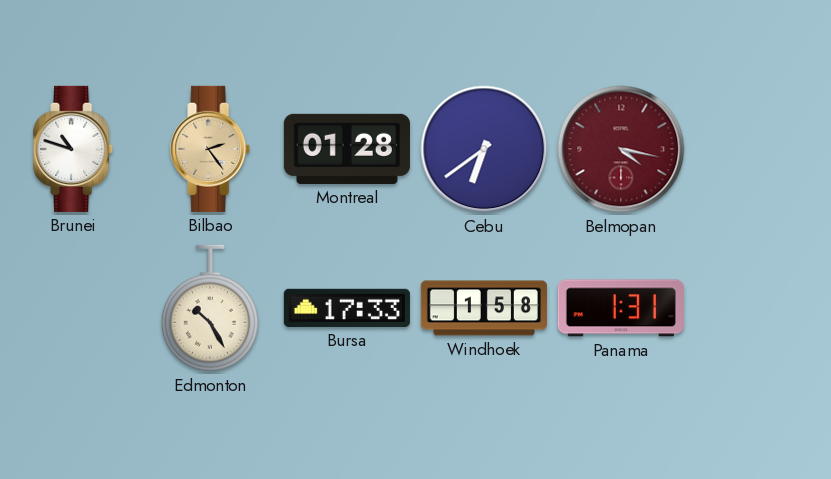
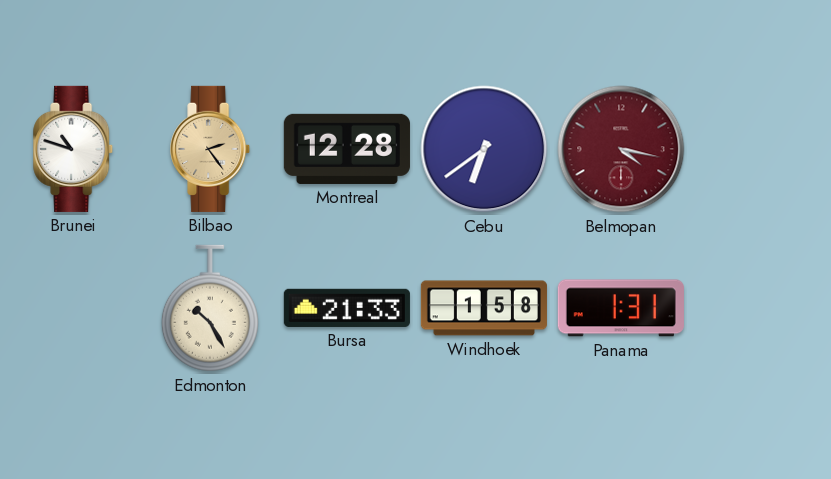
Montreal: 01:28 -> 12:28 (347, 149)
Bursa: 17:33 -> 21:33 (347, 308)
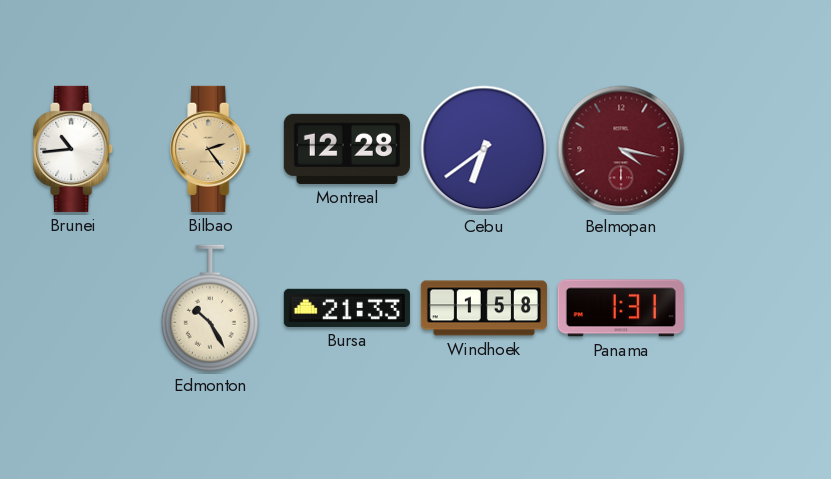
Brunei: 10:48 -> 10:44 (74, 149)
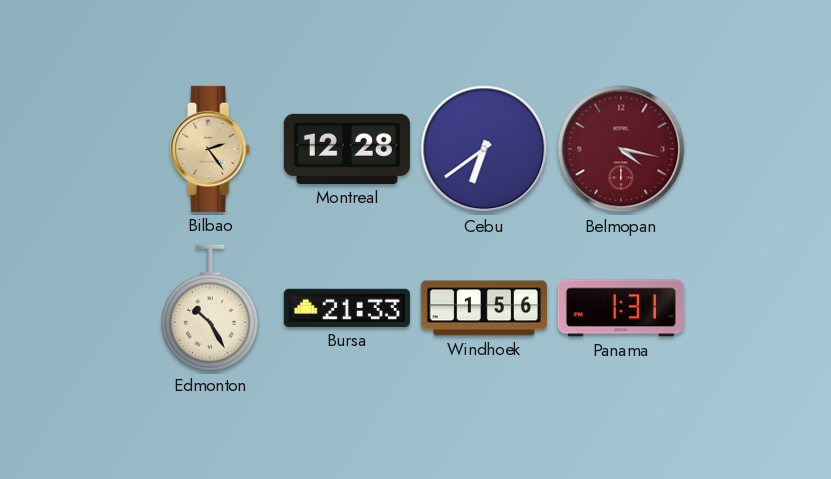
Brunei: 10:44 -> none (74, 149)
Windhoek: 1:58 -> 1:56 (484, 308)
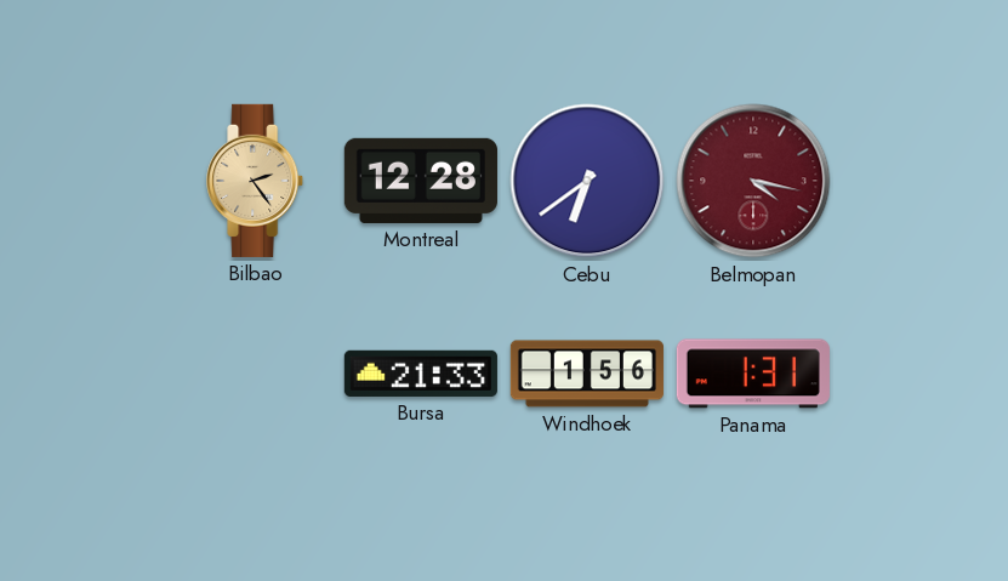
Edmonton: 10:25 -> none (210, 308)
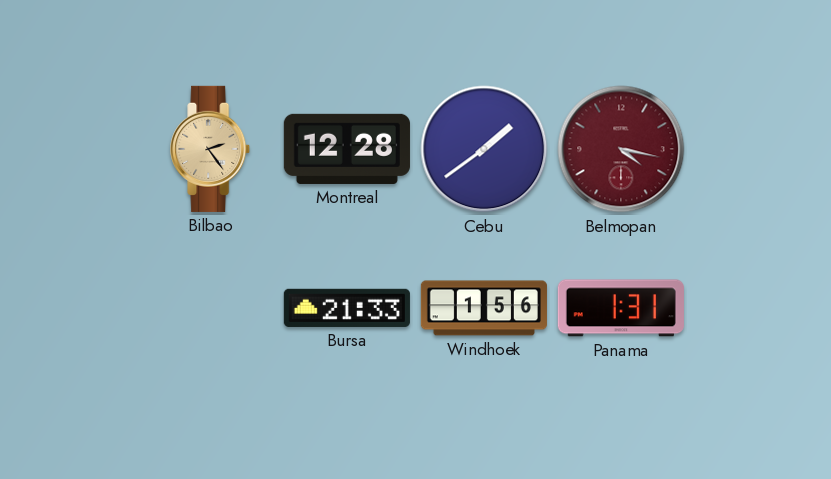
Cebu: 6:39 -> 1:39 (484, 149)
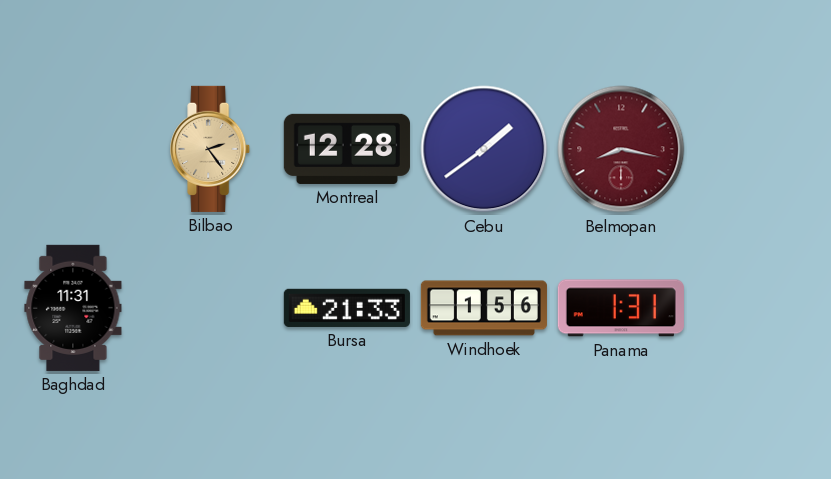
Belmopan: 4:17 -> 8:17 (621, 149)
Baghdad: none -> 11:31 (73, 308)
